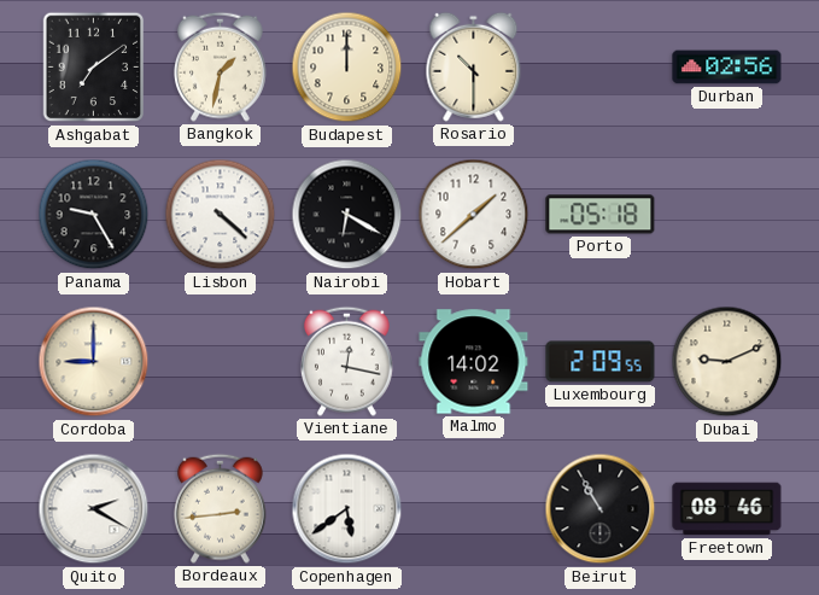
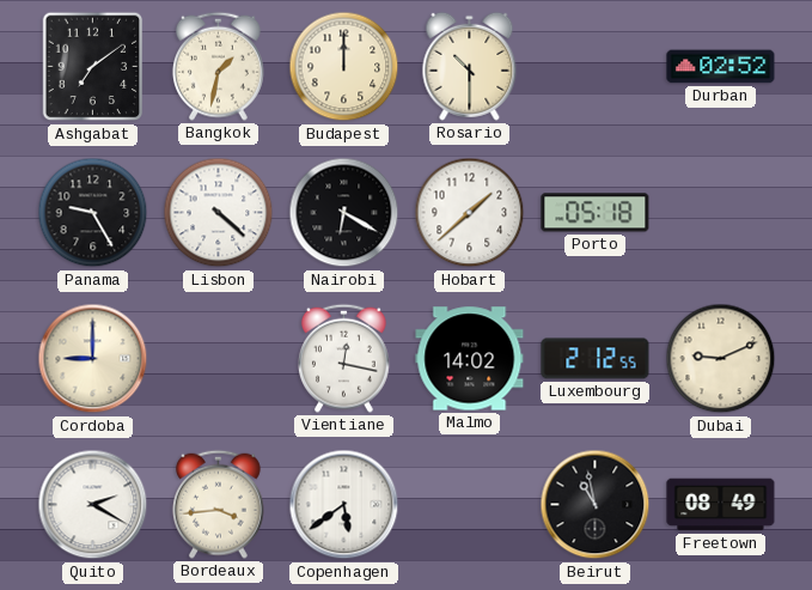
Durban: 02:56 -> 02:52 (721, 67)
Luxembourg: 2:09 -> 2:12 (596, 359)
Bordeaux: 2:44 -> 3:44 (219, 504)
Beirut: 10:55 -> 10:58 (596, 505)
Freetown: 08:46 -> 08:49 (721, 505)
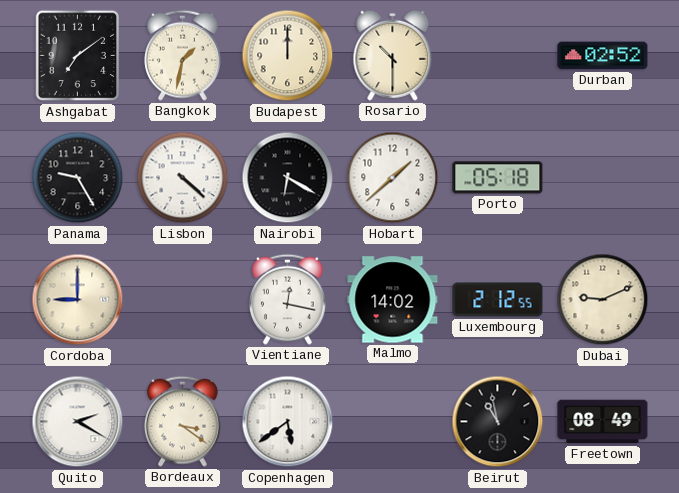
Bordeaux: 3:44 -> 3:21 (183, 421)
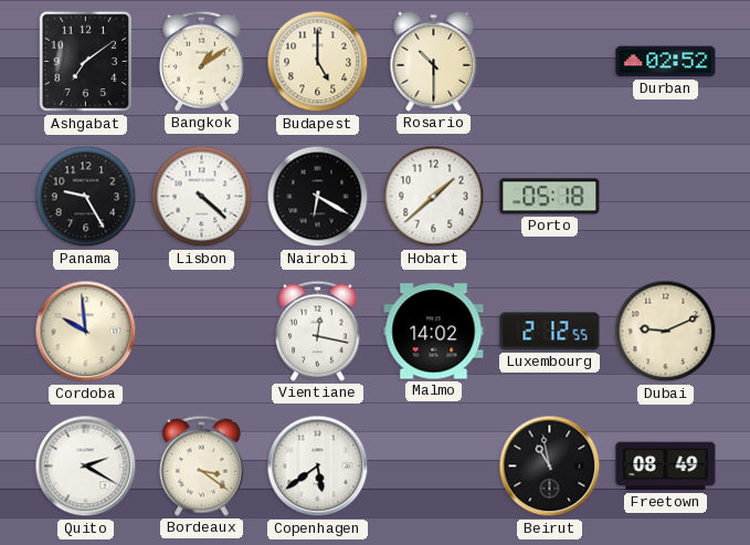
Bangkok: 1:32 -> 1:09 (202, 61)
Budapest: 12:00 -> 5:00 (318, 62)
Cordoba: 9:00 -> 9:59 (86, 332)
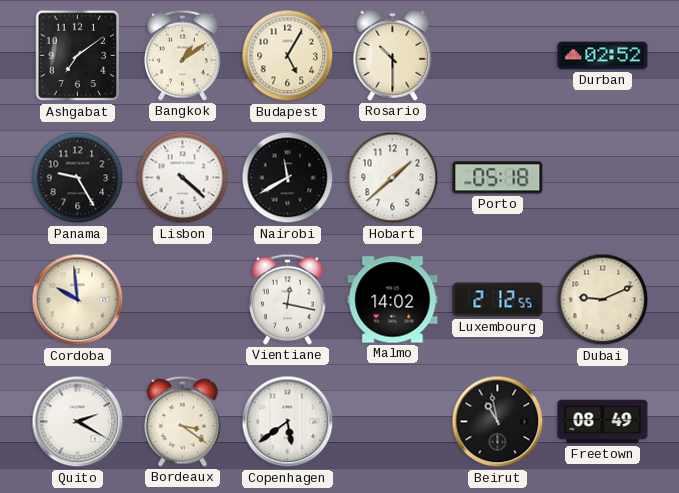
Budapest: 5:00 -> 5:05 (288, 56)
Nairobi: 6:20 -> 11:40 (288, 178)
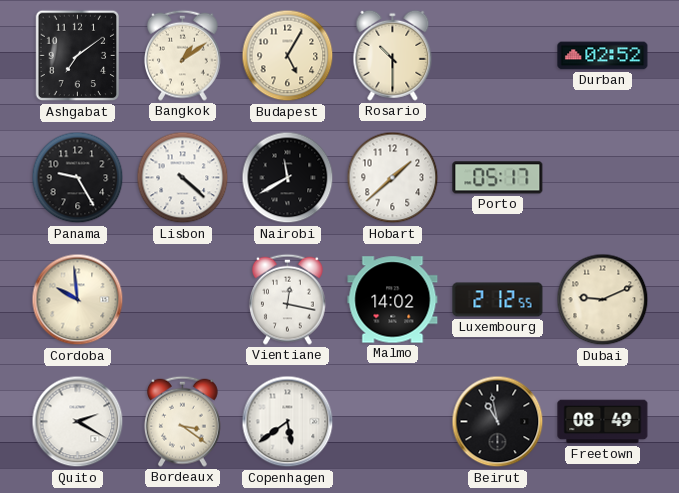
Porto: 05:18 -> 05:17 (498, 178)
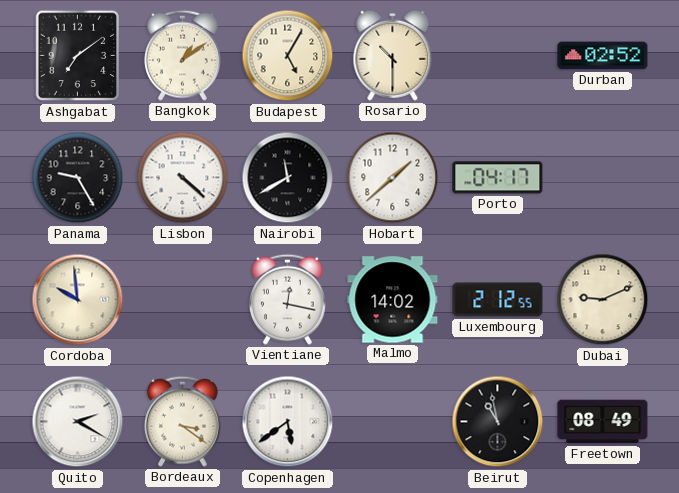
Porto: 05:17 -> 04:17 (498, 178)
